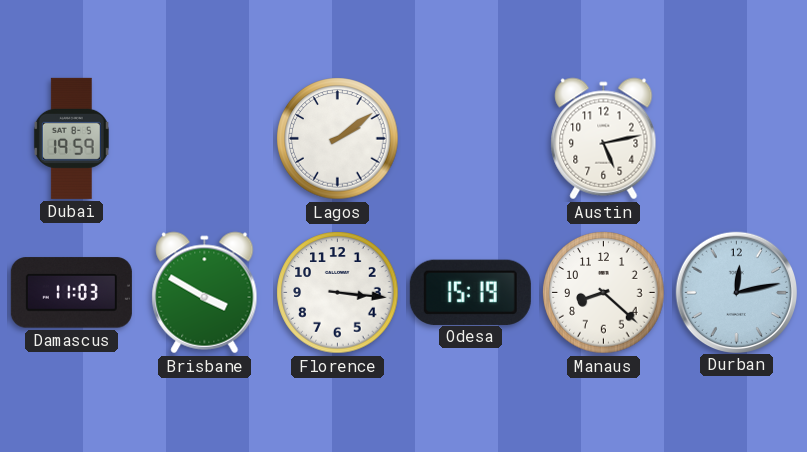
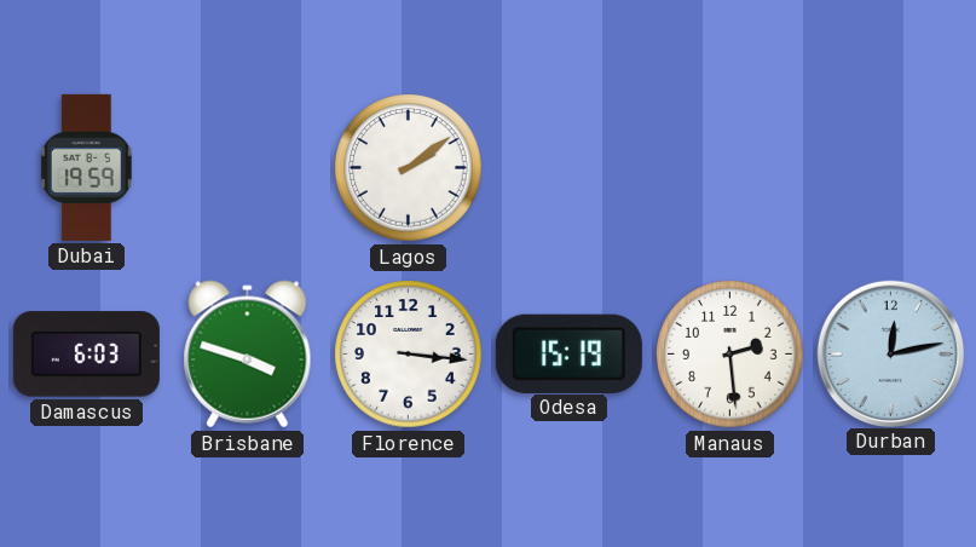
Austin: 5:13 -> none (604, 139)
Damascus: 11:03 -> 6:03 (86, 355)
Brisbane: 3:50 -> 3:48 (248, 355)
Manaus: 8:22 -> 2:29 (730, 355)
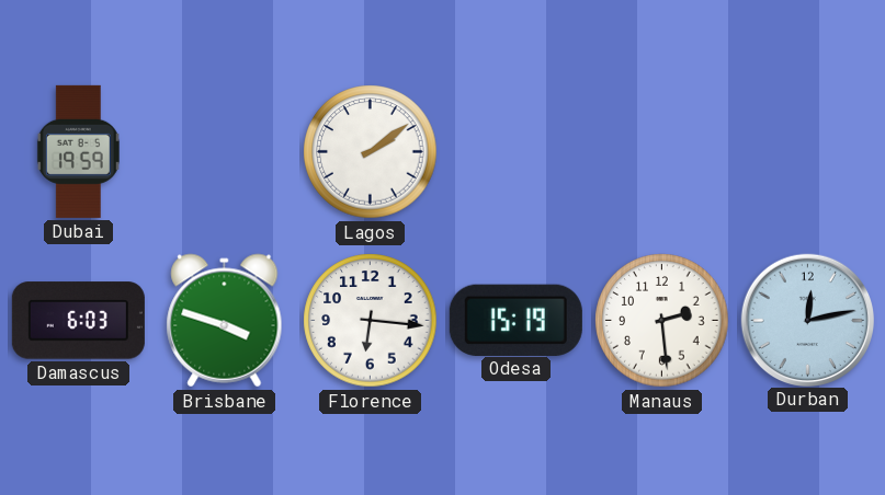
Florence: 3:16 -> 6:16 (371, 321)
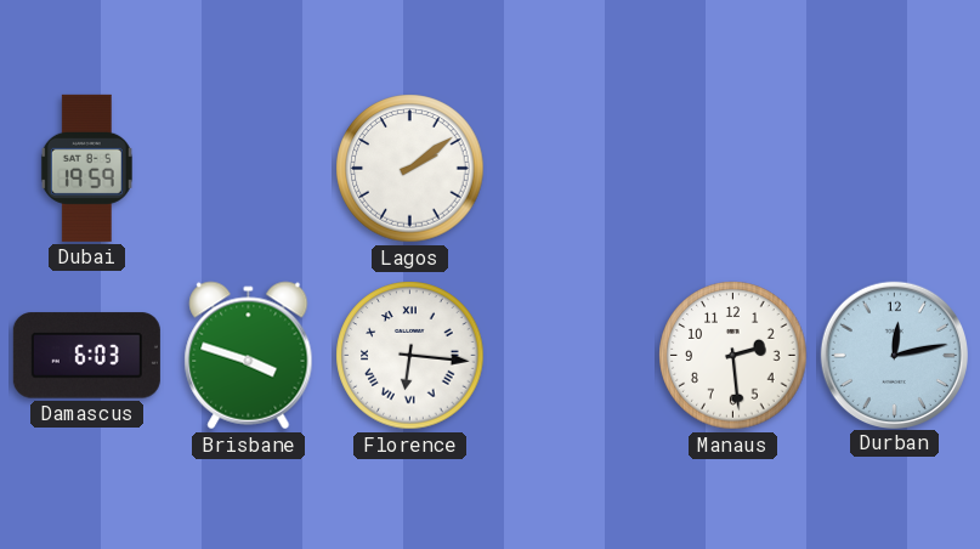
Florence numerals: Arabic -> Roman (410, 356)
Odesa: 15:19 -> none (515, 320)
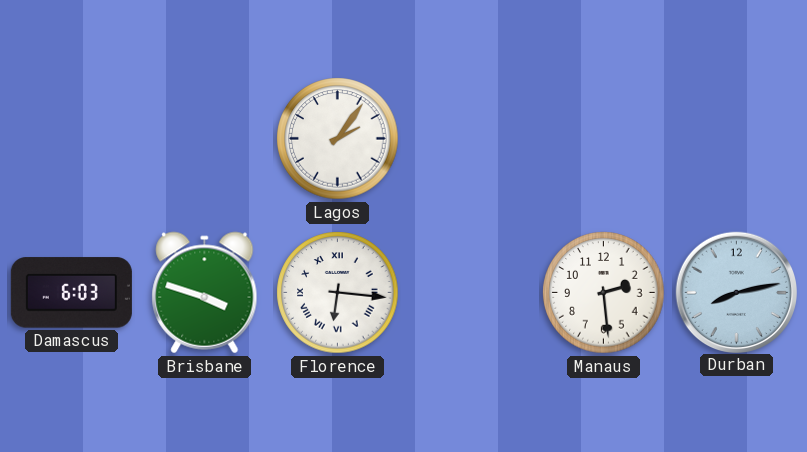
Dubai: 19:59 -> none (86, 168)
Lagos: 2:09 -> 2:06 (338, 139)
Durban: 12:13 -> 8:13 (736, 292)
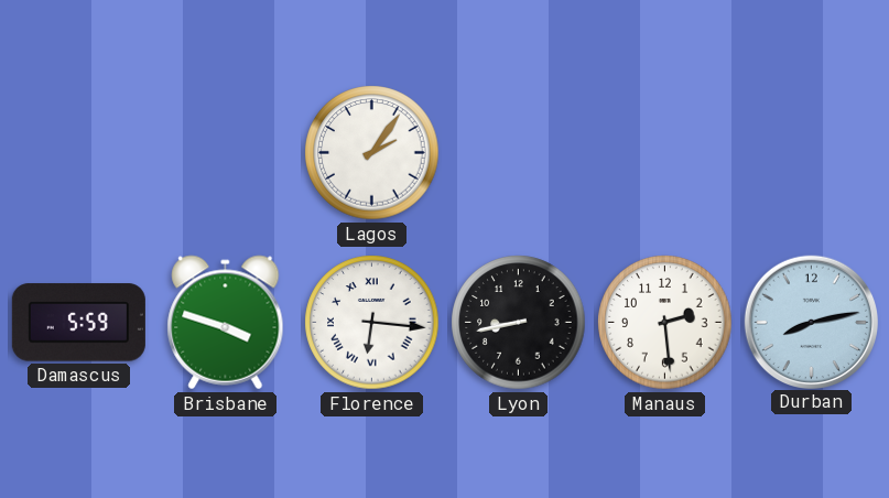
Damascus: 6:03 -> 5:59 (78, 323)
Lyon: none -> 8:43 (519, 323)
